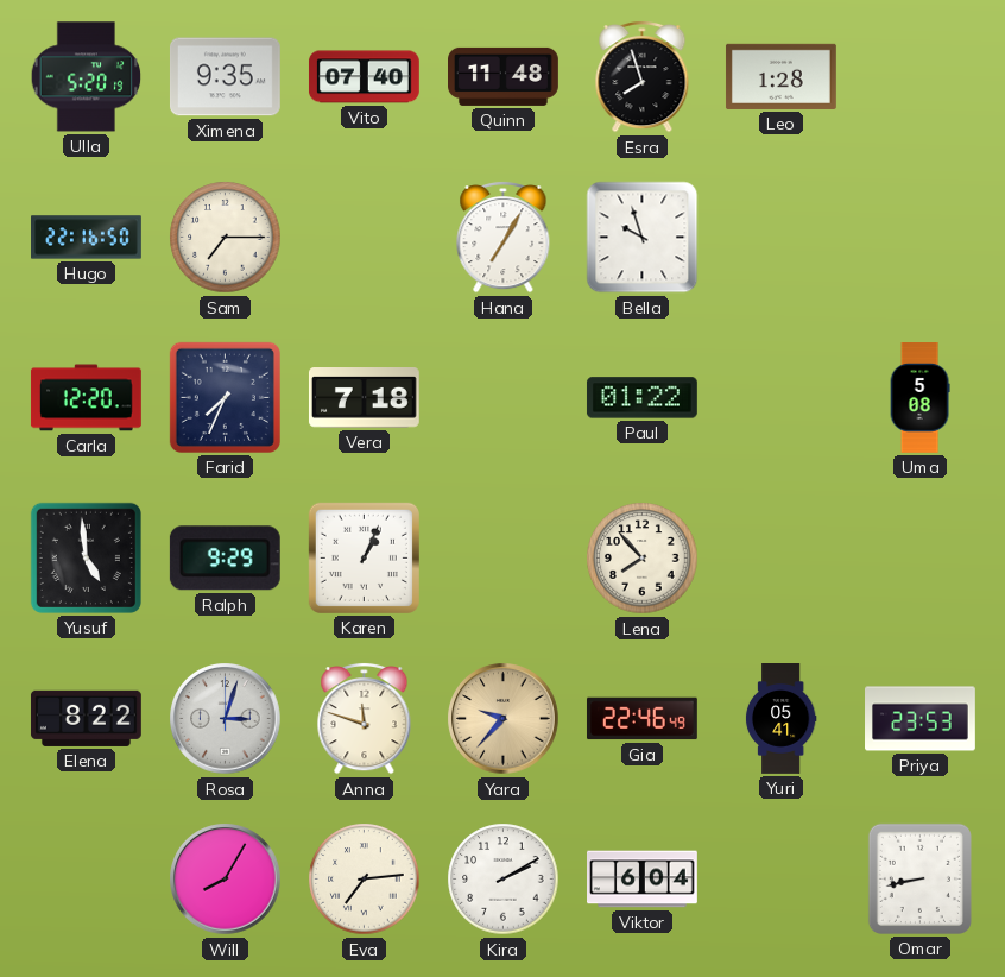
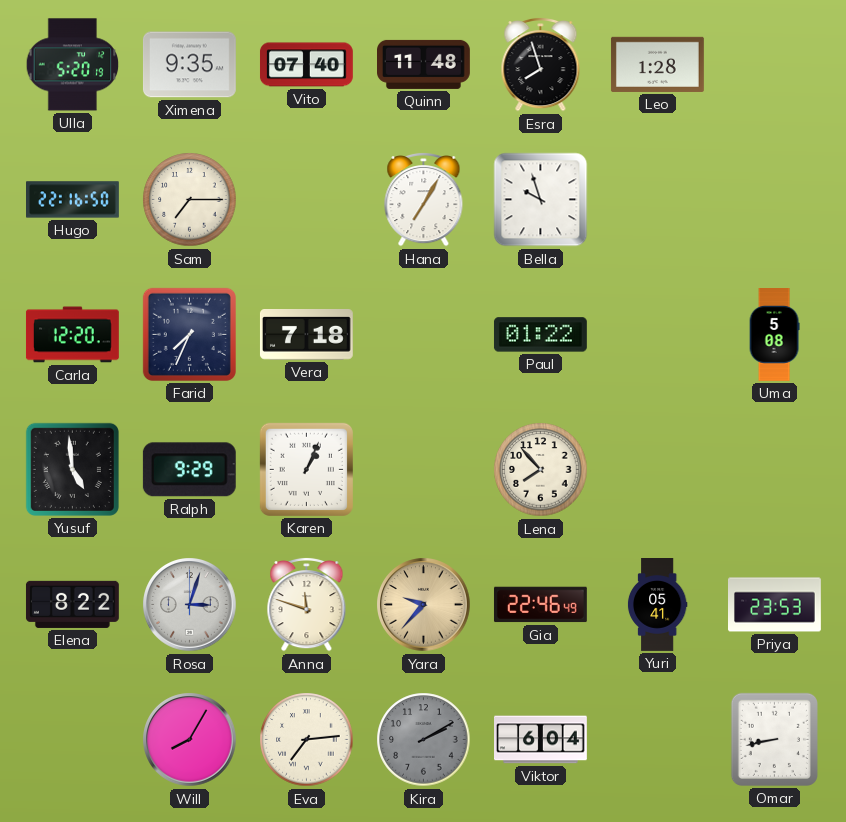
Kira dial: white -> grey (424, 740)
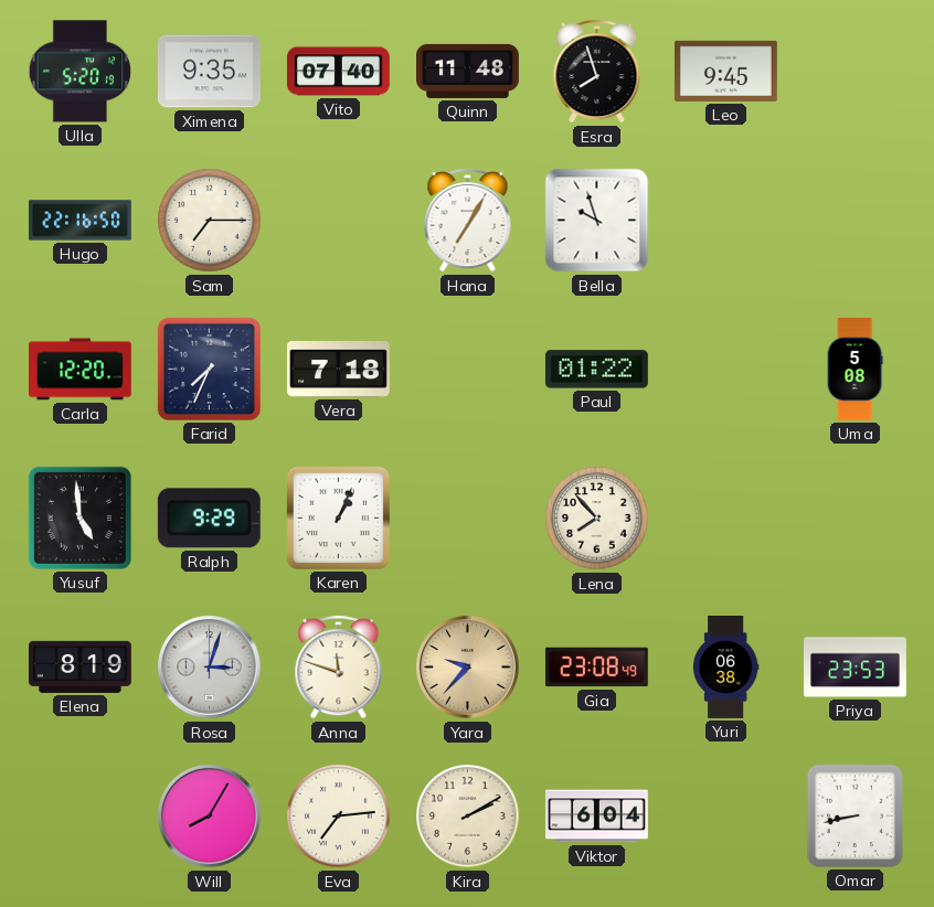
Leo: 1:28 -> 9:45 (725, 71)
Elena: 8:22 -> 8:19 (79, 666)
Gia: 22:46 -> 23:08 (596, 668)
Yuri: 05:41 -> 06:38 (725, 668)
Kira dial: grey -> cream (468, 817)
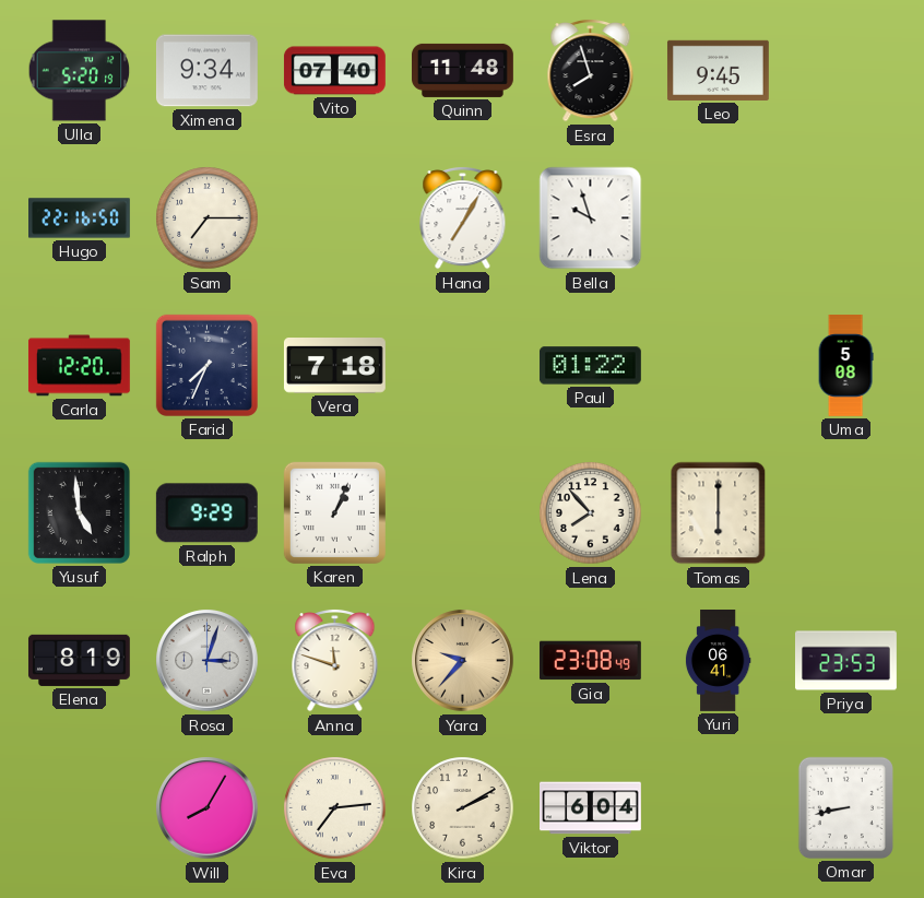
Ximena: 9:35 -> 9:34 (206, 71)
Tomas: none -> 6:00 (719, 513)
Yuri: 06:38 -> 06:41 (718, 661)
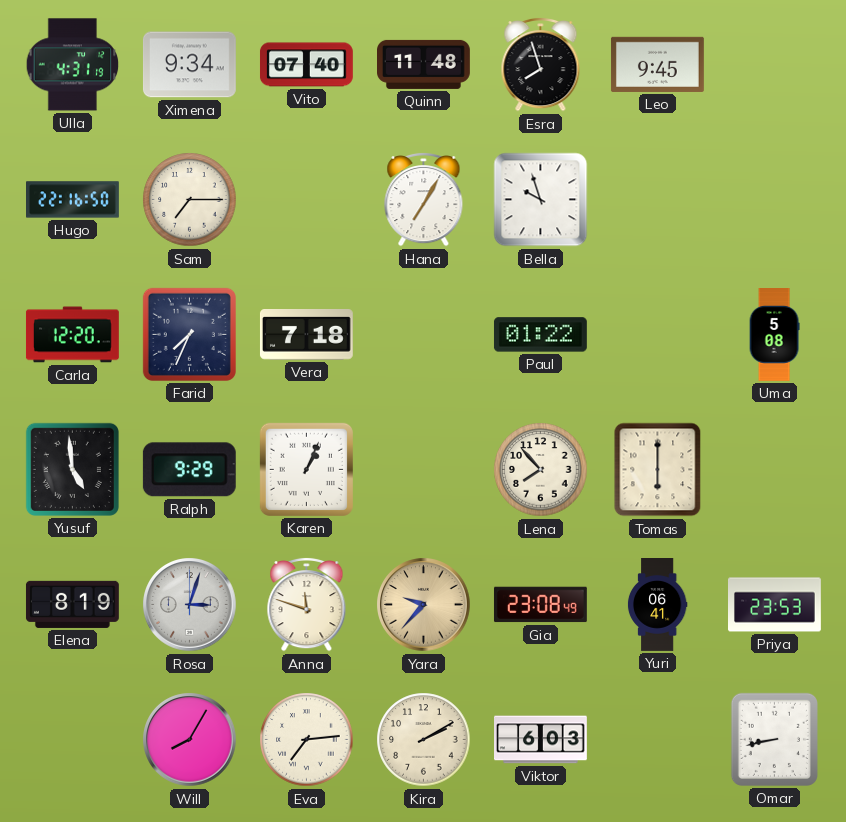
Ulla: 5:20 -> 4:31 (73, 65)
Viktor: 6:04 -> 6:03 (541, 740)
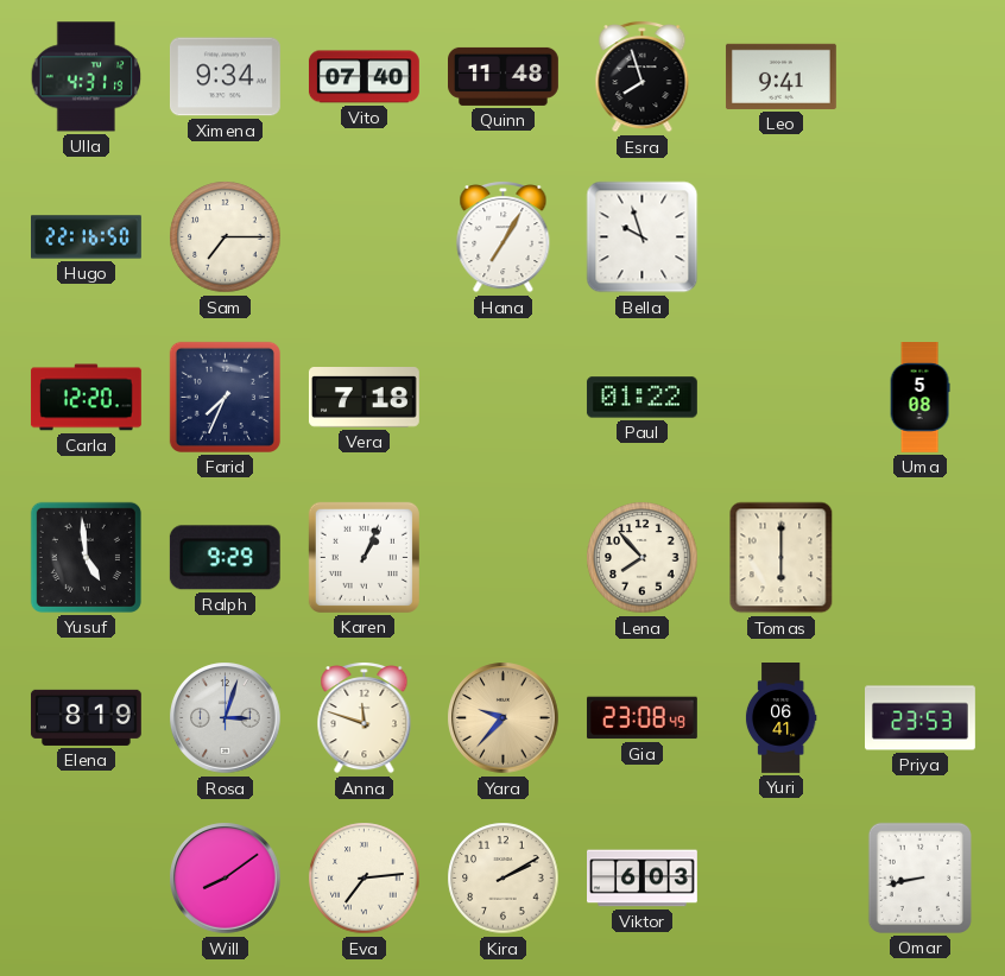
Leo: 9:45 -> 9:41 (780, 76)
Will: 8:05 -> 8:09 (226, 879)
